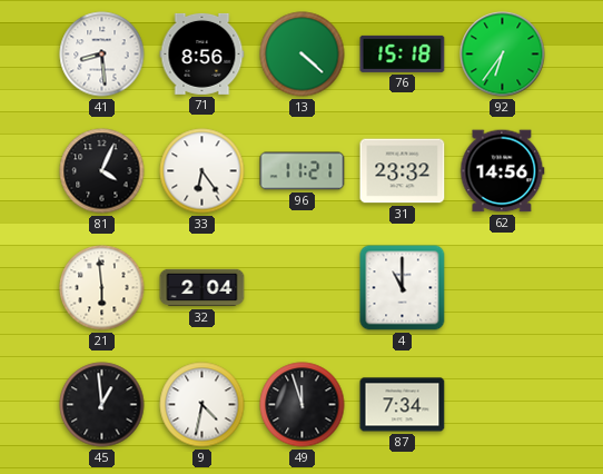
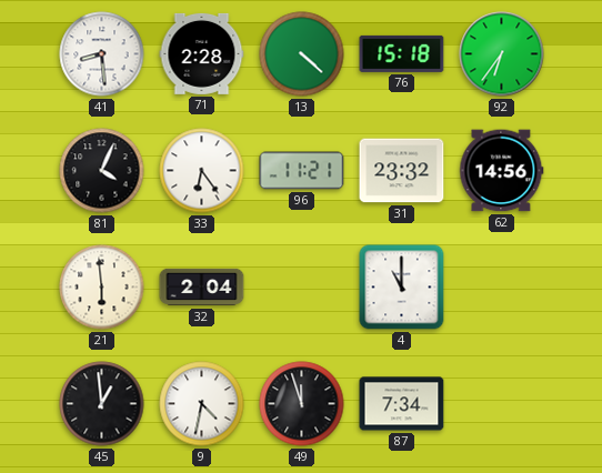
71: 8:56 -> 2:28 (202, 53)
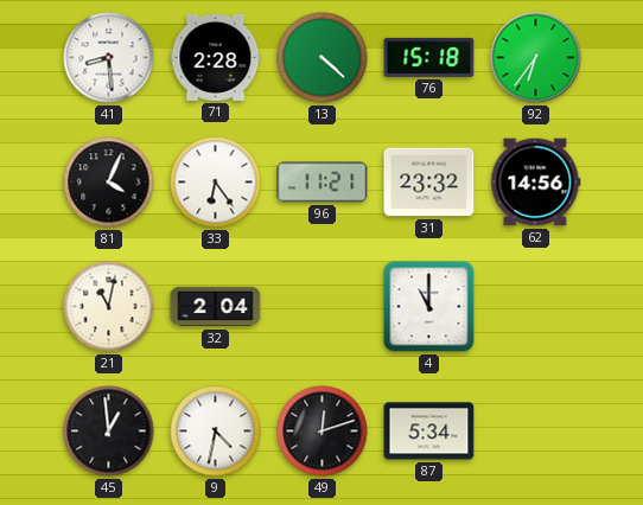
21: 5:59 -> 11:02 (109, 307)
49: 11:57 -> 12:12 (323, 432)
87: 7:34 -> 5:34 (429, 432)
